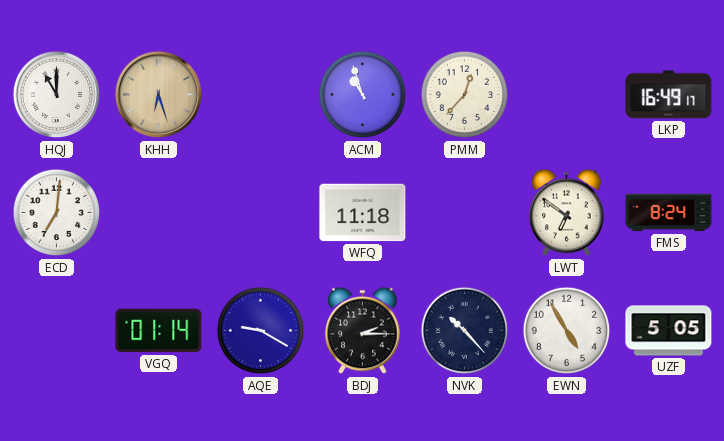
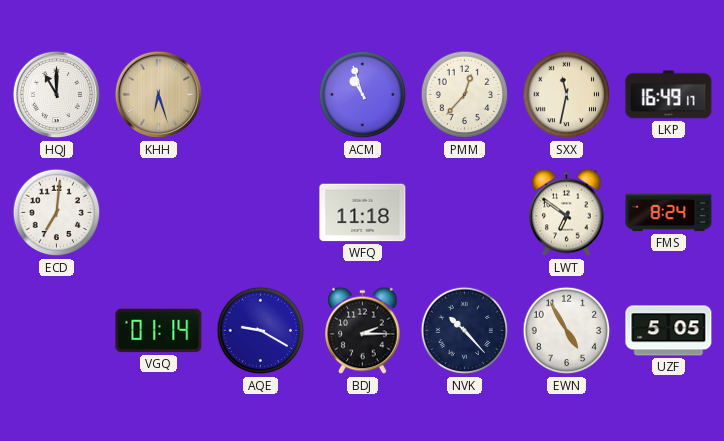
SXX: none -> 11:32 (567, 95)
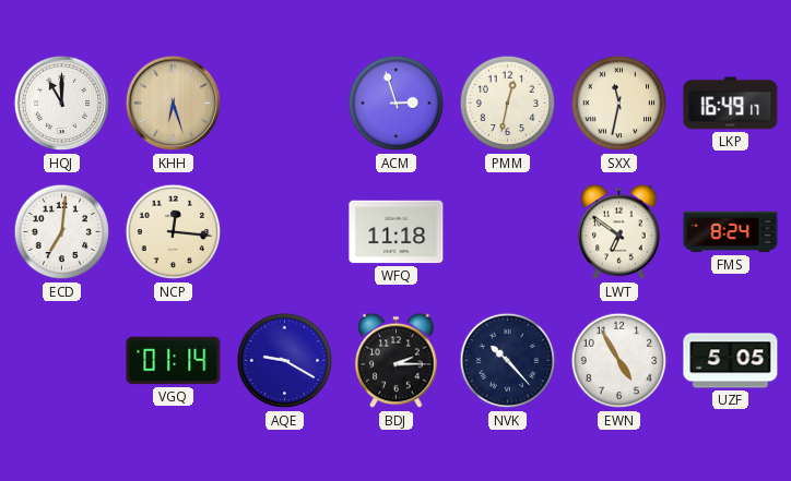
ACM: 10:57 -> 2:57 (397, 104)
PMM: 12:37 -> 12:32 (508, 104)
NCP: none -> 12:16 (174, 232)
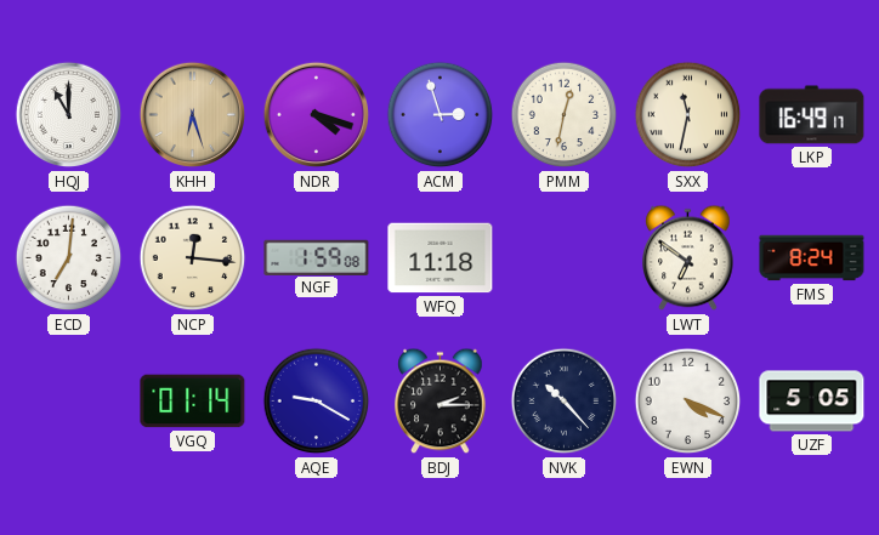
NDR: none -> 4:18 (317, 115)
NGF: none -> 1:59 (317, 257)
EWN: 4:55 -> 4:19 (688, 402)
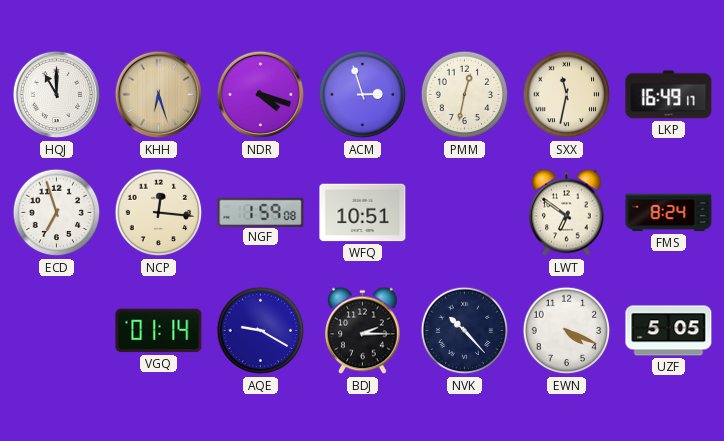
ECD: 7:01 -> 6:57 (57, 213)
WFQ: 11:18 -> 10:51 (363, 213)
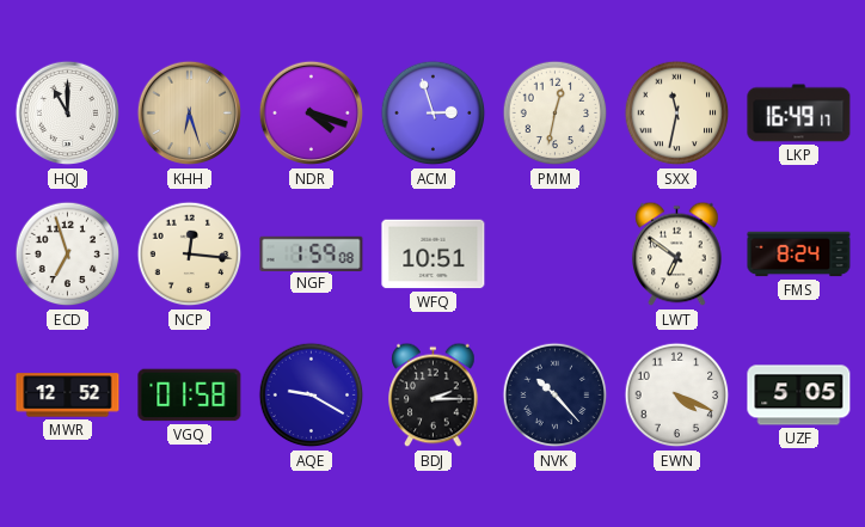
MWR: none -> 12:52 (68, 396)
VGQ: 01:14 -> 01:58 (190, 396)
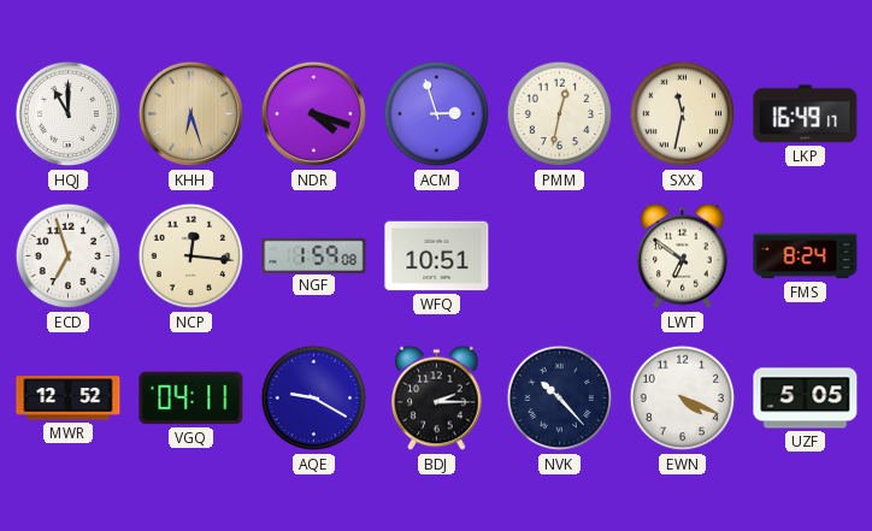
VGQ: 01:58 -> 04:11 (192, 399)
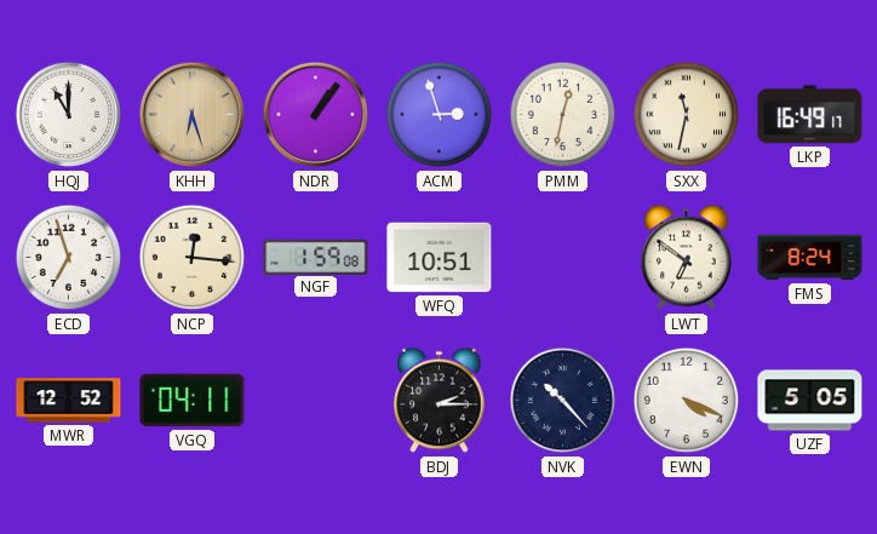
NDR: 4:18 -> 1:06 (316, 115)
AQE: 9:20 -> none (314, 399)
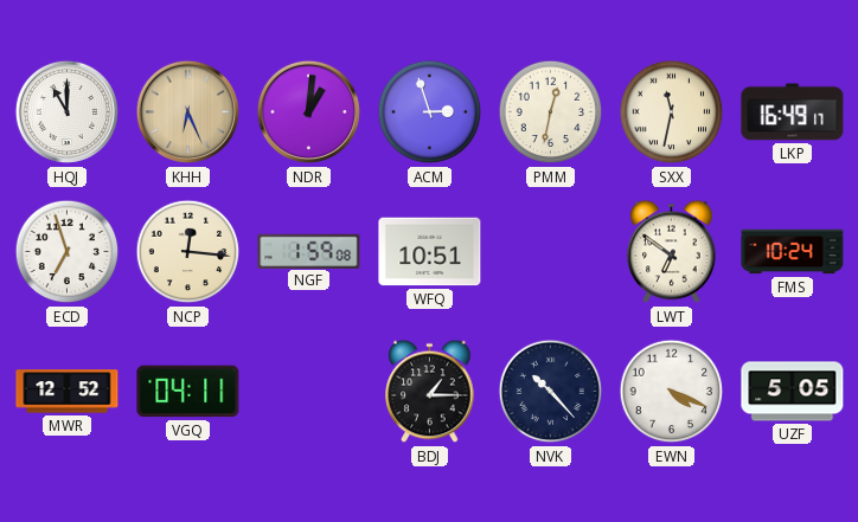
KHH: 6:27 -> 6:26 (188, 112)
NDR: 1:06 -> 1:01 (309, 112)
FMS: 8:24 -> 10:24 (793, 252)
BDJ: 2:15 -> 1:15 (430, 392)
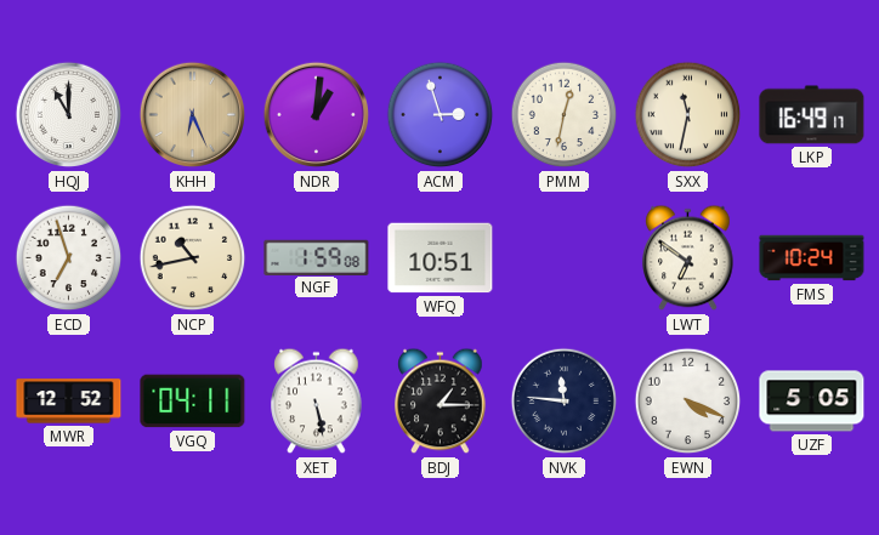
NCP: 12:16 -> 10:43 (193, 258)
XET: none -> 5:28 (317, 402)
NVK: 10:23 -> 11:46 (565, 402)
